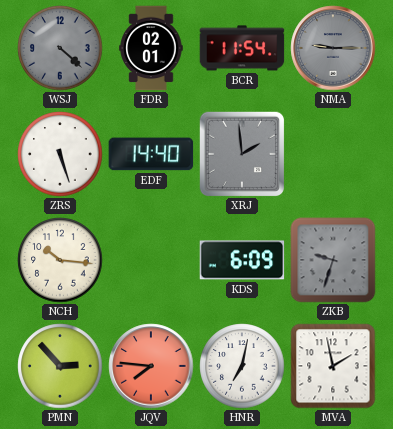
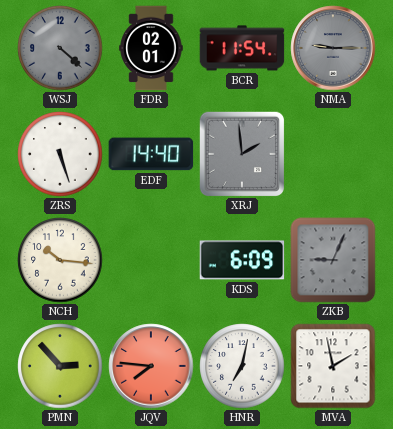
ZKB: 9:33 -> 9:04 (333, 260)
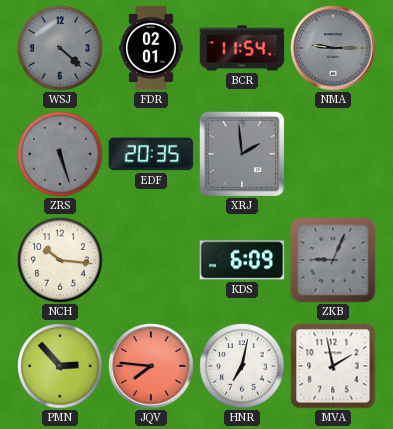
ZRS dial: white -> grey (60, 154)
EDF: 14:40 -> 20:35 (151, 154)
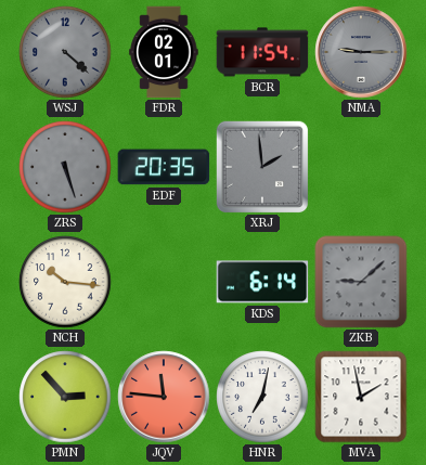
KDS: 6:09 -> 6:14 (262, 282)
ZKB: 9:04 -> 9:08 (361, 282)
JQV: 7:46 -> 11:46 (164, 397)
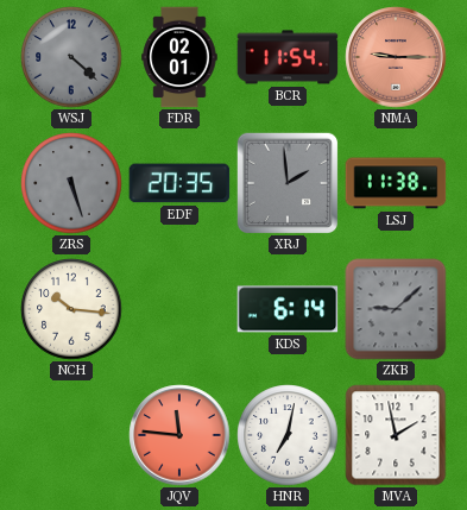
NMA dial: grey -> salmon (396, 57)
LSJ: none -> 11:38 (396, 183)
PMN: 2:53 -> none (65, 397)
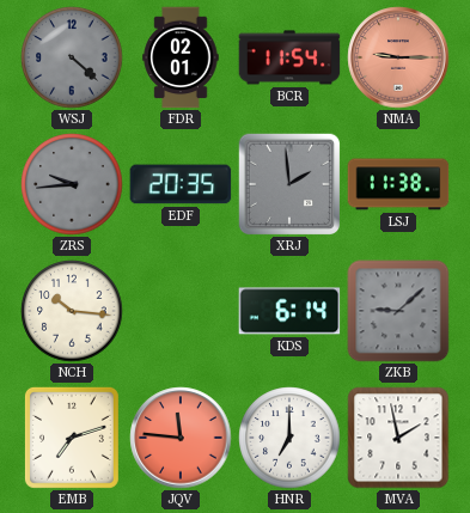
ZRS: 5:27 -> 9:44 (72, 184)
EMB: none -> 7:12 (72, 438)
HNR: 7:02 -> 7:00 (289, 438)
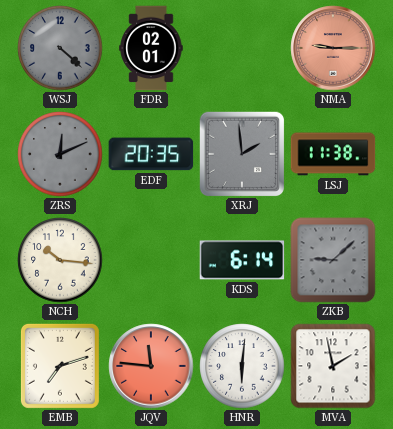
BCR: 11:54 -> none (289, 57)
ZRS: 9:44 -> 12:11 (60, 154)
HNR: 7:00 -> 6:01 (242, 366)
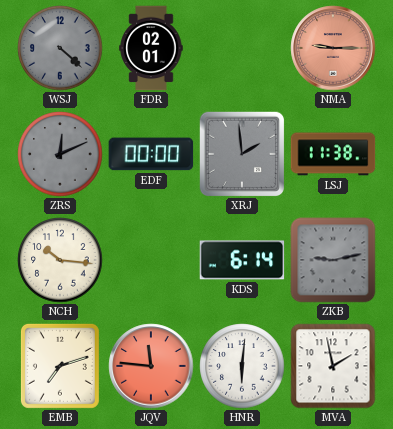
EDF: 20:35 -> 00:00 (151, 154)
ZKB: 9:08 -> 9:13 (333, 260)
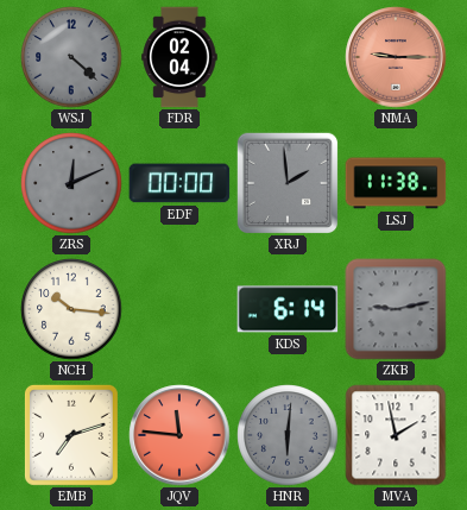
FDR: 02:01 -> 02:04 (179, 57)
HNR dial: white -> grey (288, 435)
